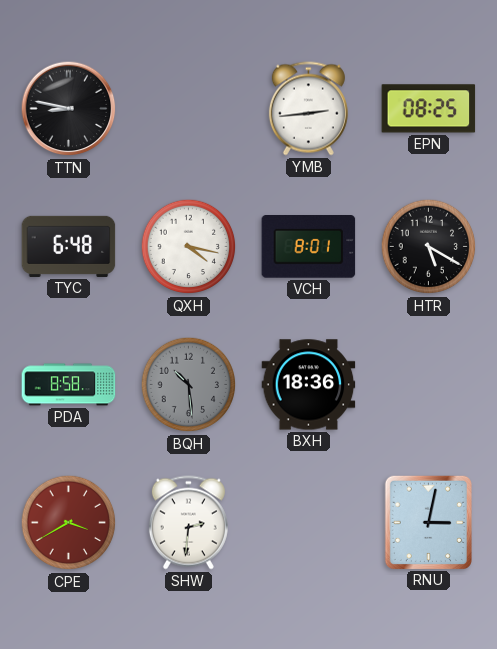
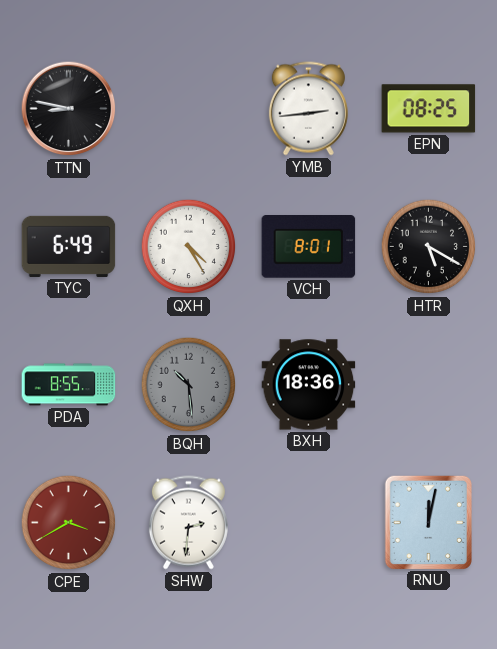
TYC: 6:48 -> 6:49 (69, 246)
QXH: 4:17 -> 4:25 (189, 247)
PDA: 8:58 -> 8:55 (69, 385)
RNU: 3:02 -> 12:02 (428, 522)
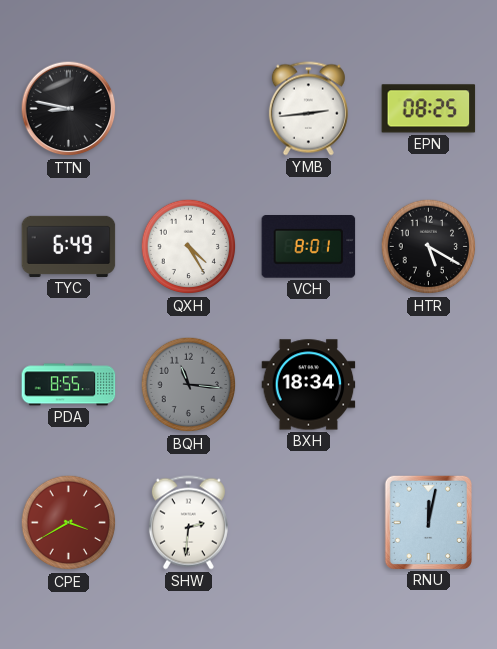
BQH: 10:29 -> 11:16 (189, 385)
BXH: 18:36 -> 18:34 (309, 385)
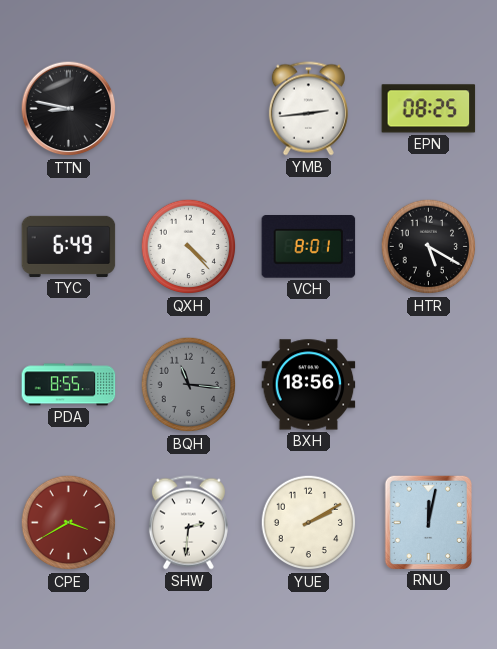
QXH: 4:25 -> 4:23 (189, 247)
BXH: 18:34 -> 18:56 (309, 385)
YUE: none -> 2:10 (309, 523)
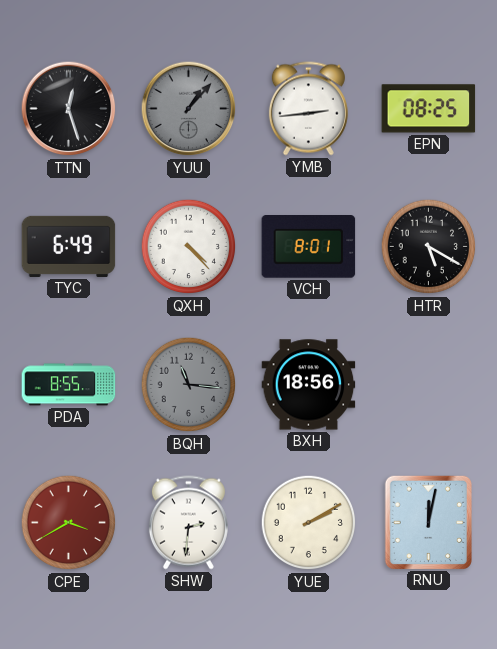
TTN: 8:47 -> 12:27 (69, 109)
YUU: none -> 1:07 (189, 109)
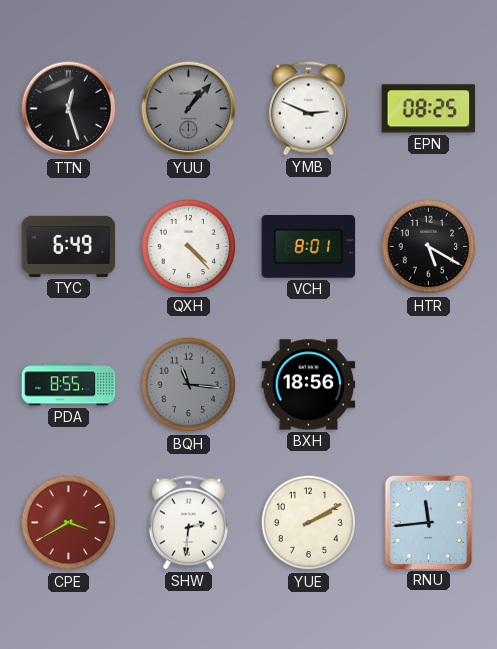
YMB: 2:44 -> 2:49 (308, 109)
RNU: 12:02 -> 11:44 (428, 522)
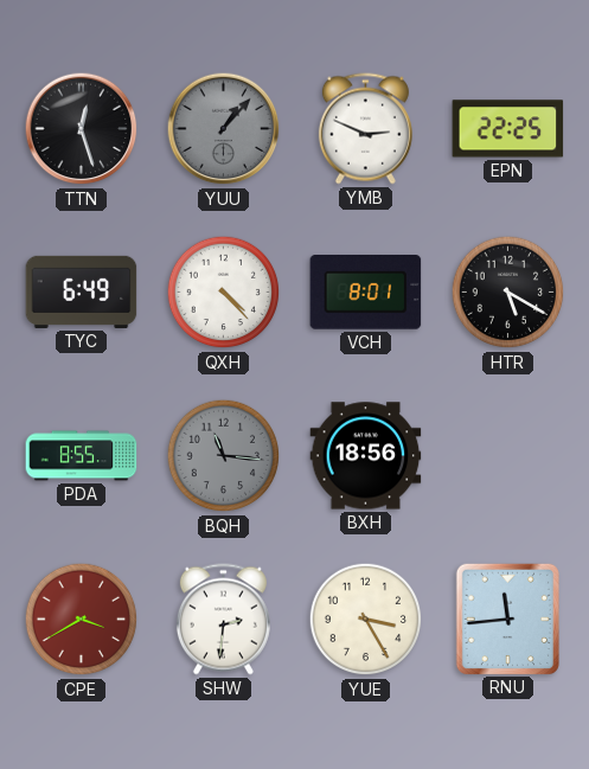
EPN: 08:25 -> 22:25 (508, 129)
YUE: 2:10 -> 3:25 (366, 620)
